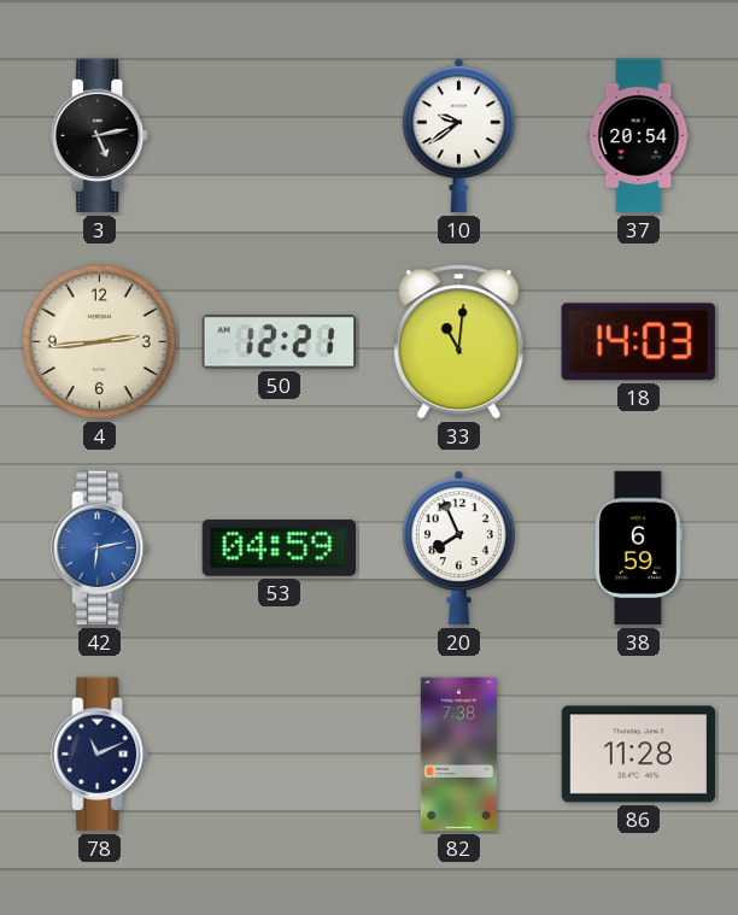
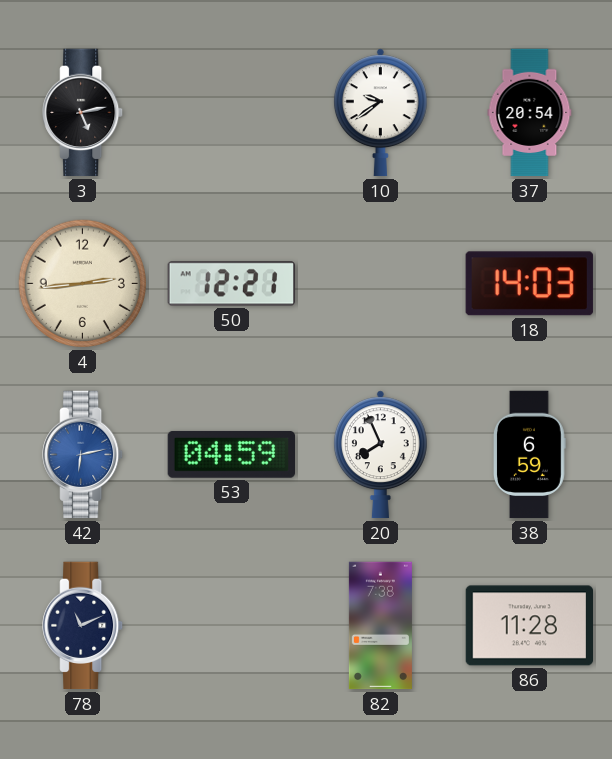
33: 11:01 -> none (459, 342)
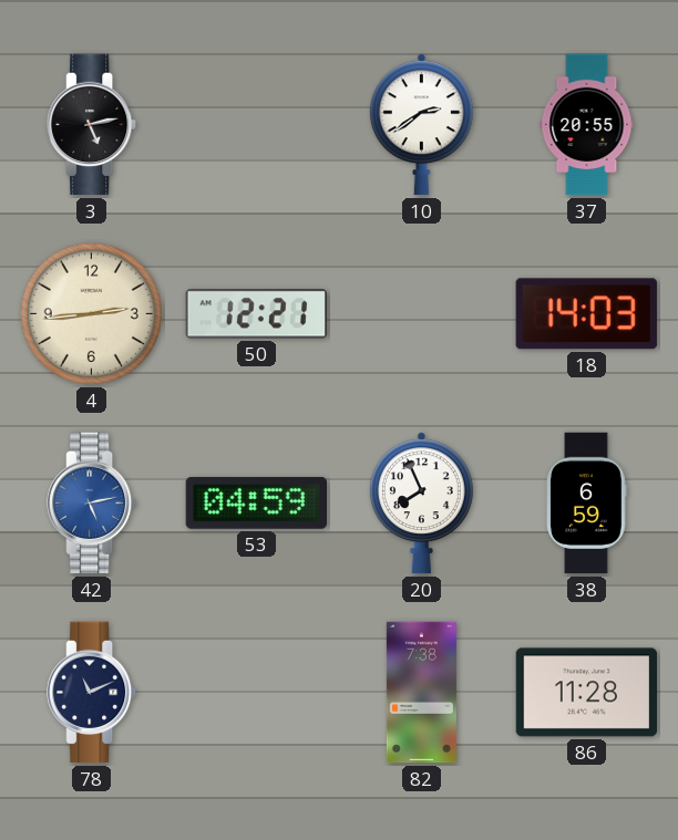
10: 9:39 -> 2:39 (421, 125)
37: 20:54 -> 20:55 (587, 125)
42: 6:13 -> 5:13 (92, 504)
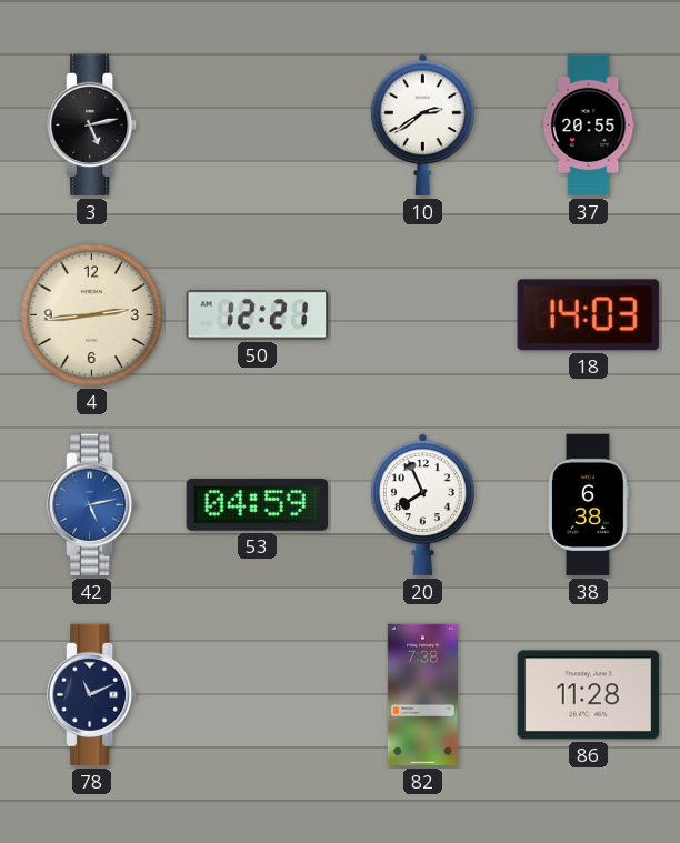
38: 6:59 -> 6:38 (589, 505)
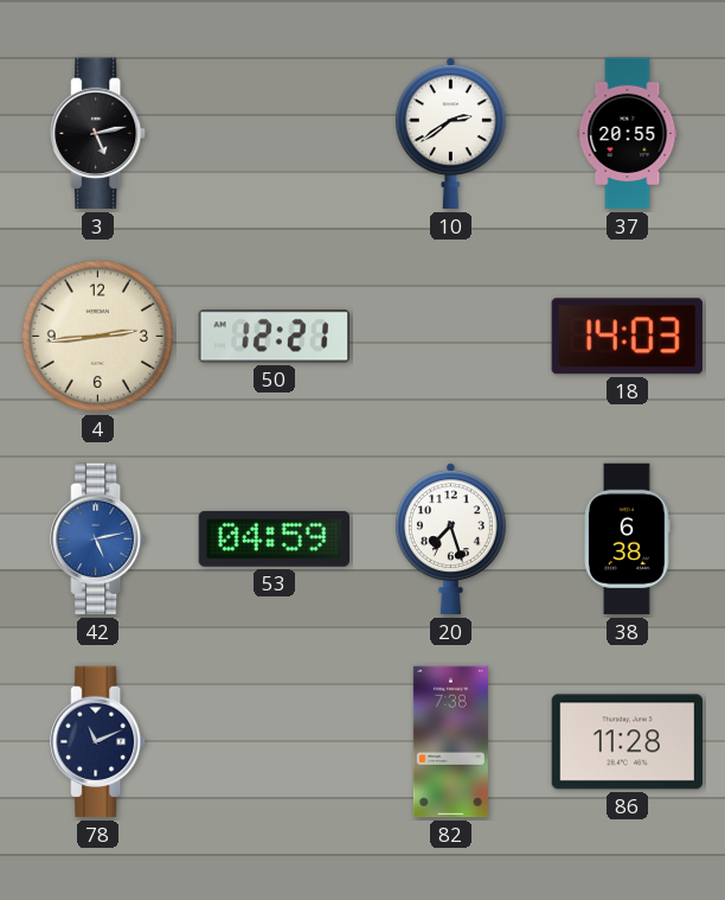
20: 7:56 -> 7:27 (450, 540)
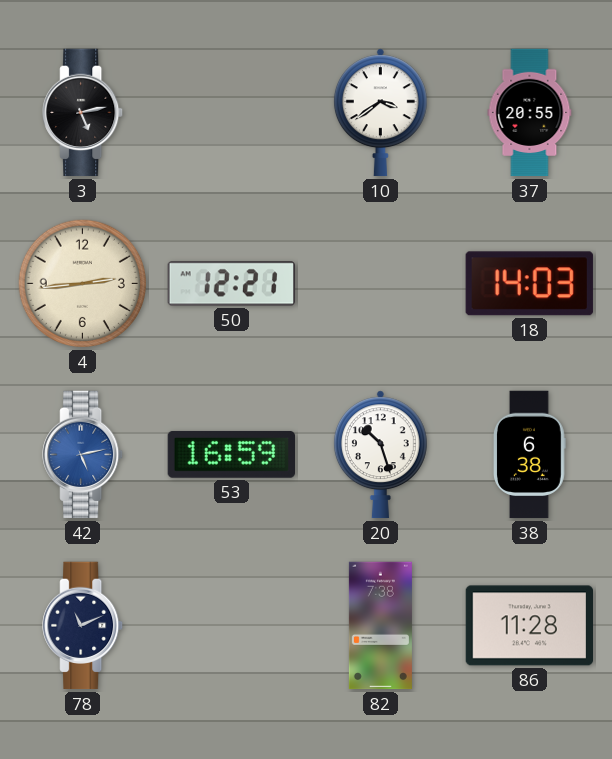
10: 2:39 -> 3:39 (380, 113)
53: 04:59 -> 16:59 (231, 454)
20: 7:27 -> 10:27 (380, 455)
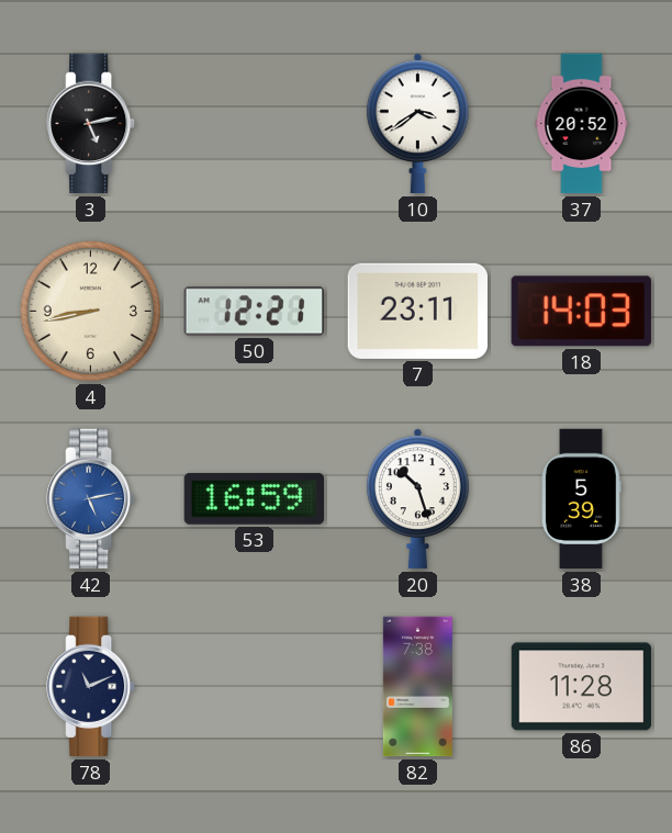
37: 20:55 -> 20:52 (582, 124)
4: 2:44 -> 8:43 (90, 311)
7: none -> 23:11 (417, 311)
38: 6:38 -> 5:39 (582, 499)
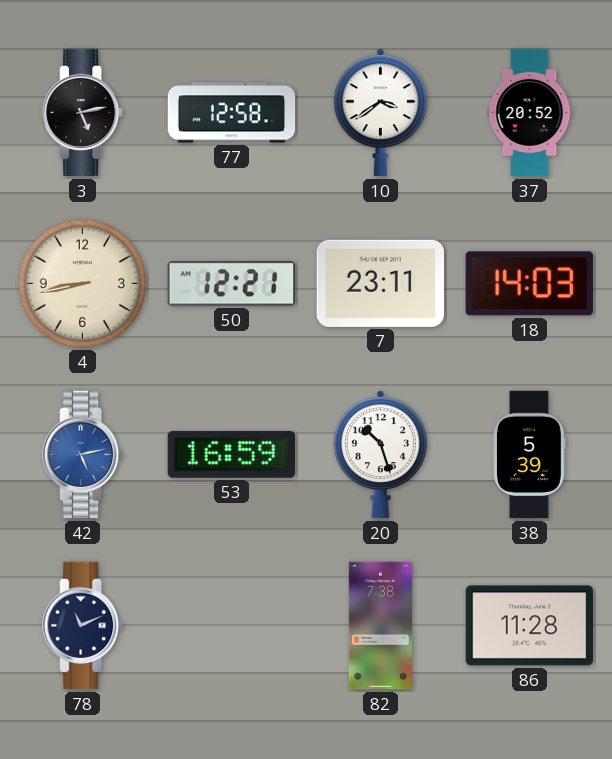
77: none -> 12:58 (232, 113)
